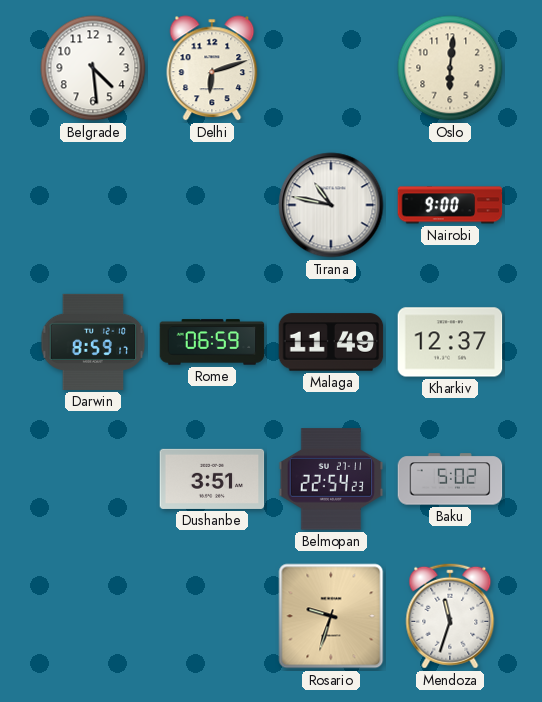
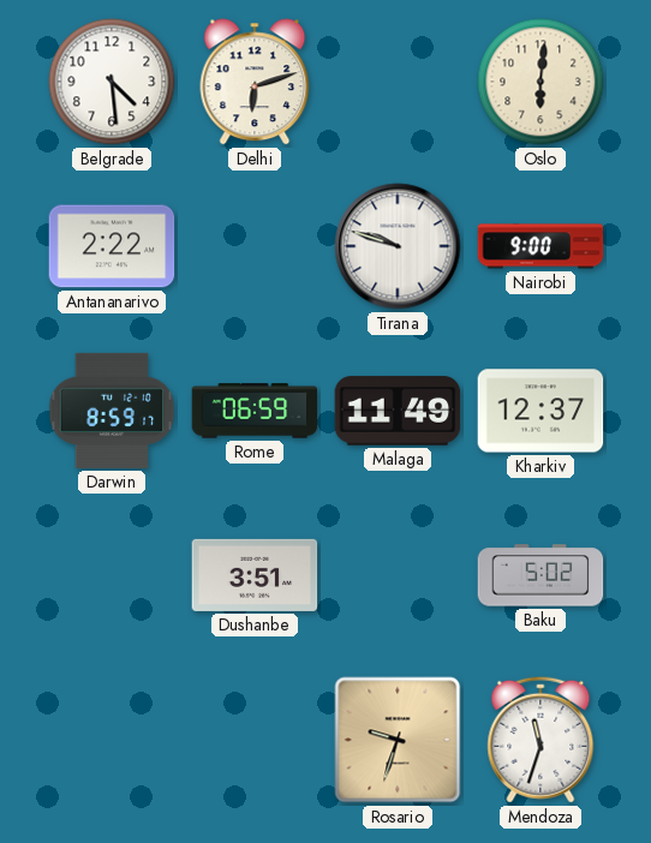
Antananarivo: none -> 2:22 (112, 246)
Tirana: 10:47 -> 9:48 (398, 246)
Belmopan: 22:54 -> none (331, 479)
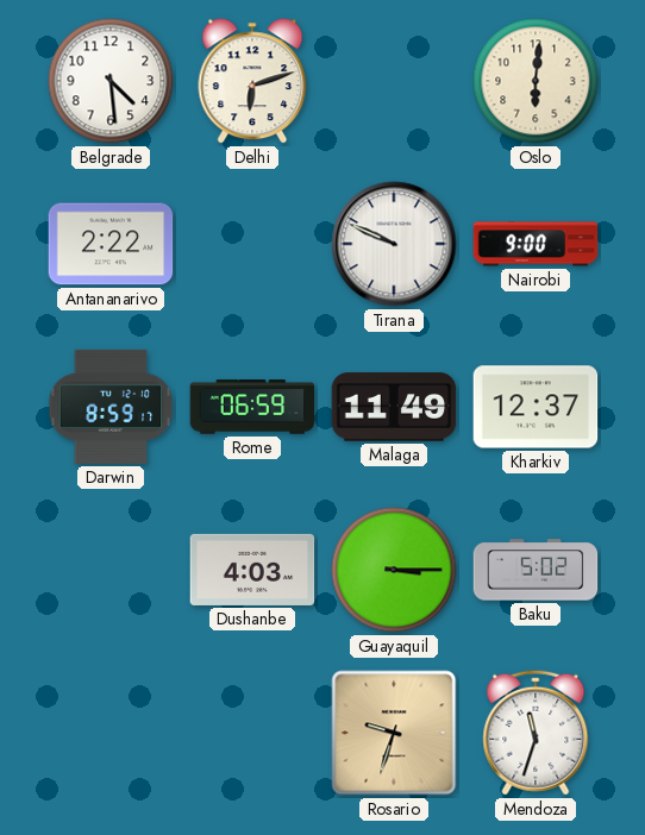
Tirana: 9:48 -> 9:49 (394, 244)
Dushanbe: 3:51 -> 4:03 (252, 570)
Guayaquil: none -> 3:15 (394, 570)
